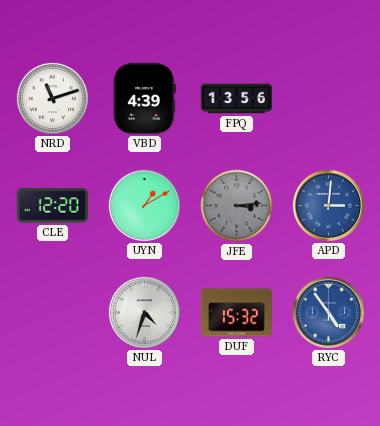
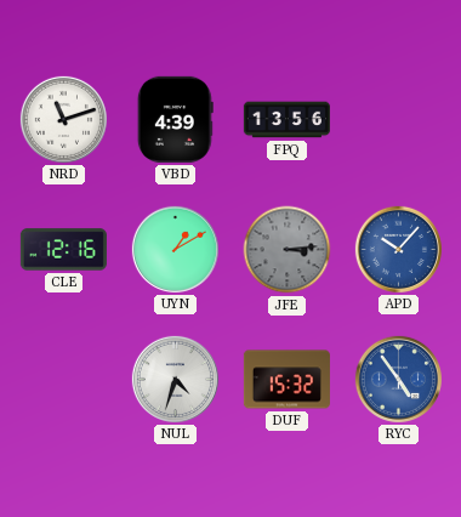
CLE: 12:20 -> 12:16 (63, 250)
APD: 3:01 -> 10:07 (398, 249)
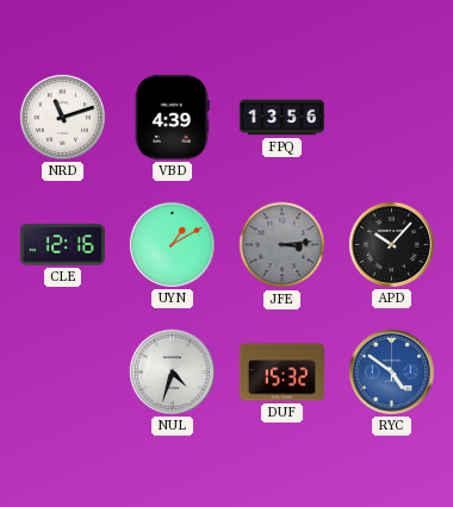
APD dial: blue -> black (391, 244)
RYC: 4:54 -> 4:51 (391, 371)
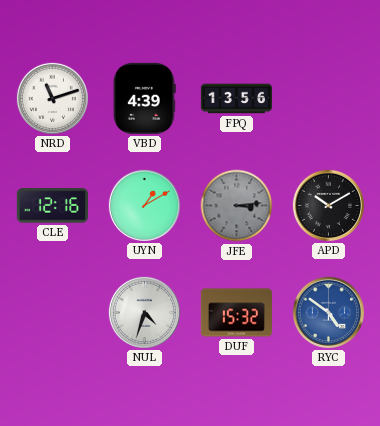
APD: 10:07 -> 10:10 (328, 205)
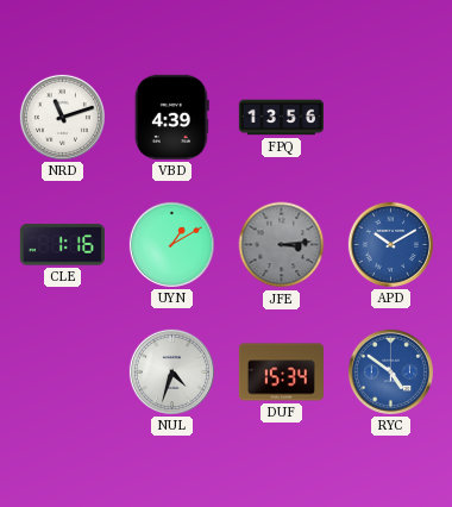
CLE: 12:16 -> 1:16 (62, 245)
APD dial: black -> blue (390, 244)
DUF: 15:32 -> 15:34 (281, 373)
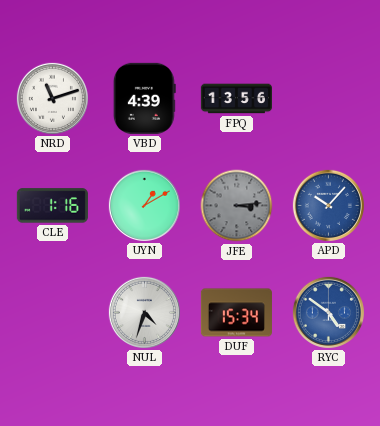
APD: 10:10 -> 10:07 (328, 205)
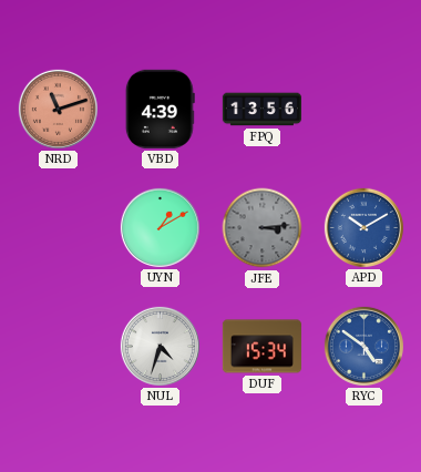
NRD dial: white -> salmon (58, 109)
CLE: 1:16 -> none (52, 206)
APD: 10:07 -> 10:10 (363, 227)
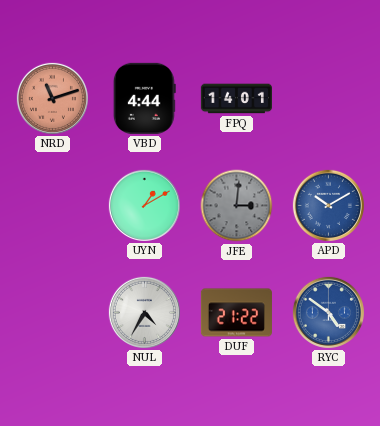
VBD: 4:39 -> 4:44 (144, 98)
FPQ: 13:56 -> 14:01 (236, 99)
JFE: 3:14 -> 3:01 (237, 206)
NUL: 4:33 -> 4:35 (144, 312)
DUF: 15:34 -> 21:22 (236, 313)
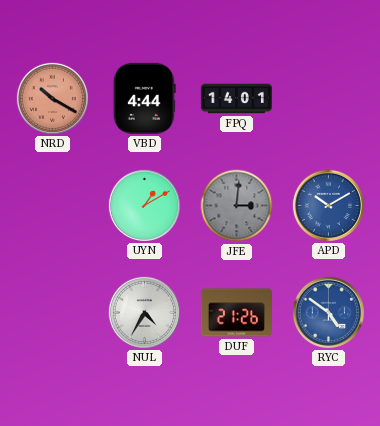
NRD: 11:12 -> 10:20 (52, 98)
DUF: 21:22 -> 21:26 (236, 313)
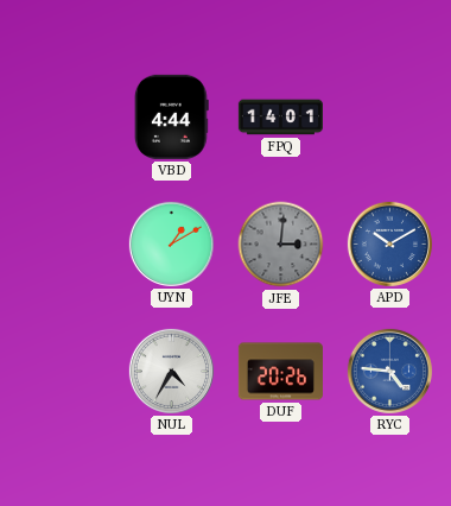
NRD: 10:20 -> none (52, 98)
DUF: 21:26 -> 20:26 (280, 372)
RYC: 4:51 -> 4:46 (389, 371)
